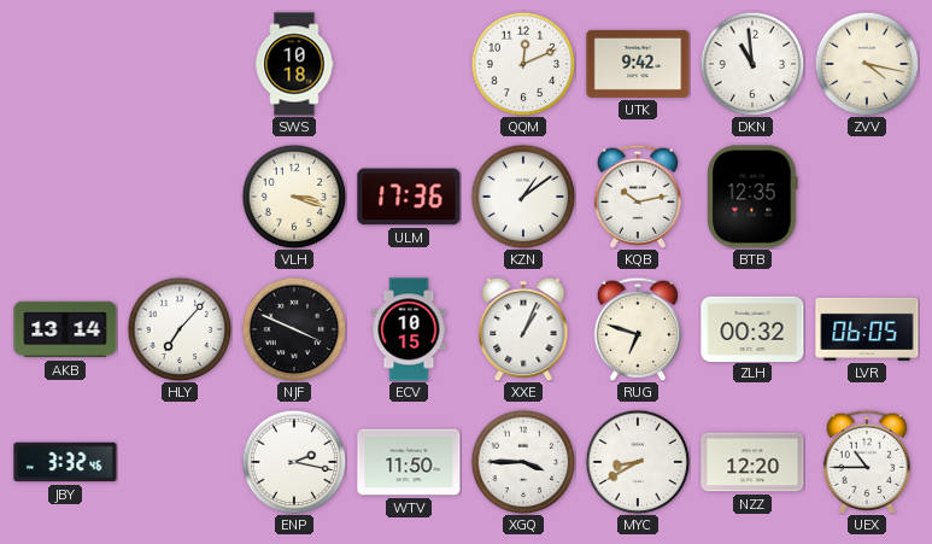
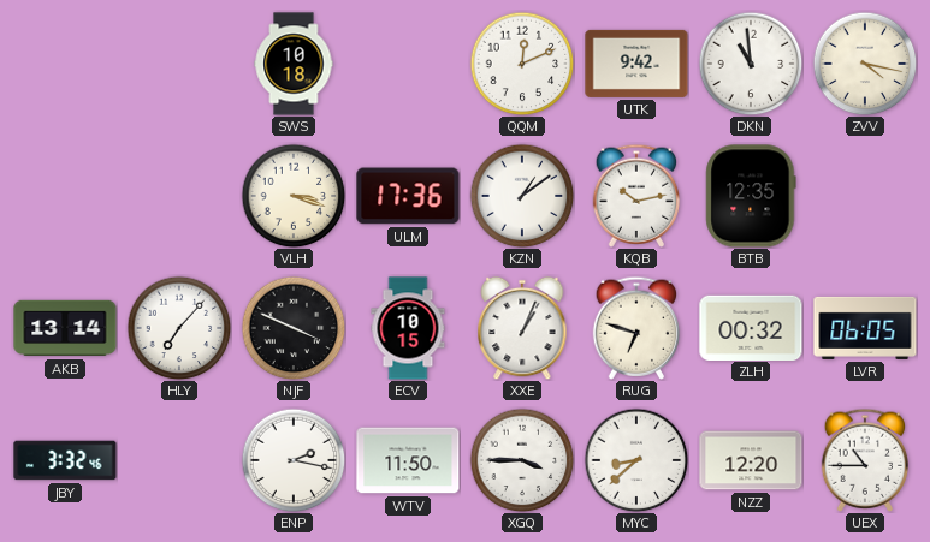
MYC: 8:40 -> 8:38 (636, 460)
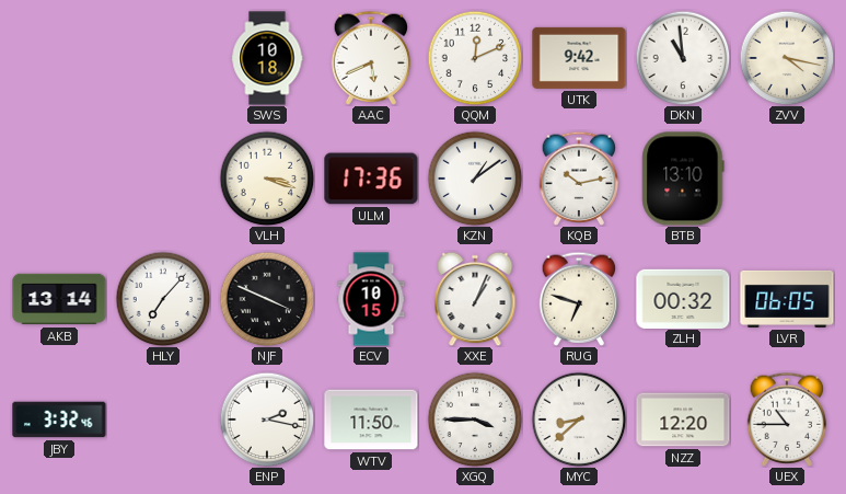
AAC: none -> 5:41 (371, 58)
BTB: 12:35 -> 13:10 (683, 179)
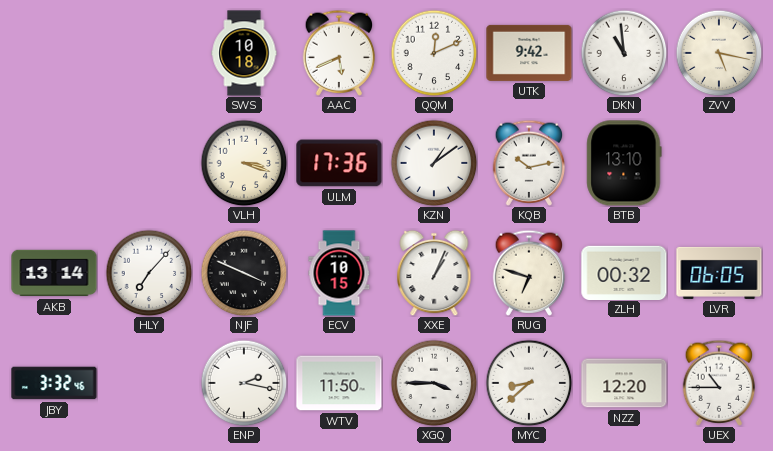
ZVV: 4:17 -> 5:17 (719, 53)
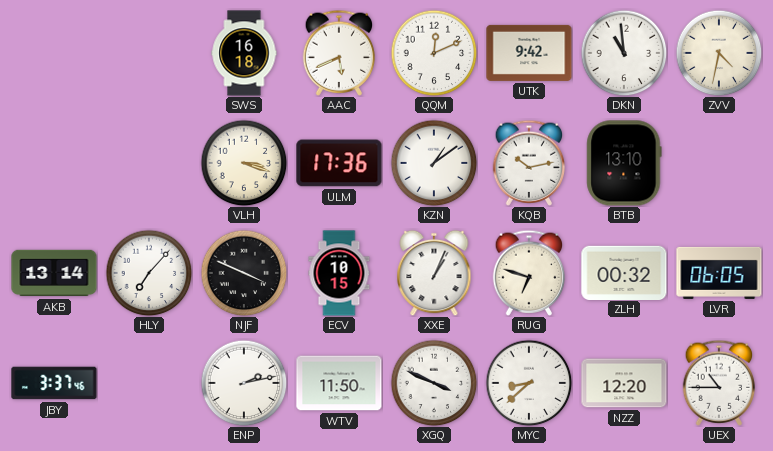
SWS: 10:18 -> 16:18 (244, 53)
ZVV: 5:17 -> 4:32 (719, 53)
JBY: 3:32 -> 3:37 (54, 383)
ENP: 2:17 -> 2:13 (244, 383)
XGQ: 3:45 -> 3:49 (434, 383)
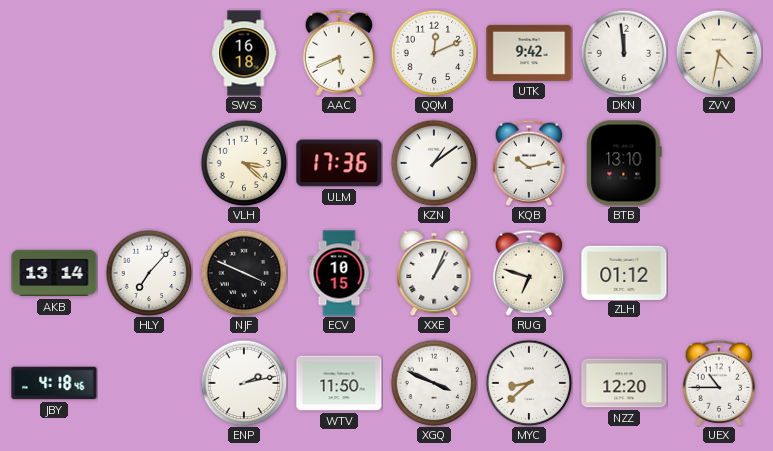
DKN: 10:59 -> 11:59 (624, 53)
VLH: 3:18 -> 3:22 (244, 163)
ZLH: 00:32 -> 01:12 (624, 272)
LVR: 06:05 -> none (719, 273)
JBY: 3:37 -> 4:18 (54, 383)
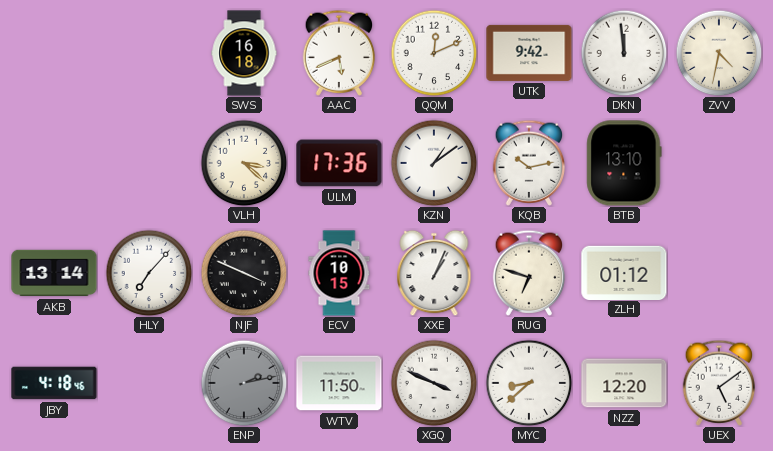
ENP dial: white -> grey (244, 383)
UEX: 10:45 -> 5:09 (719, 383)
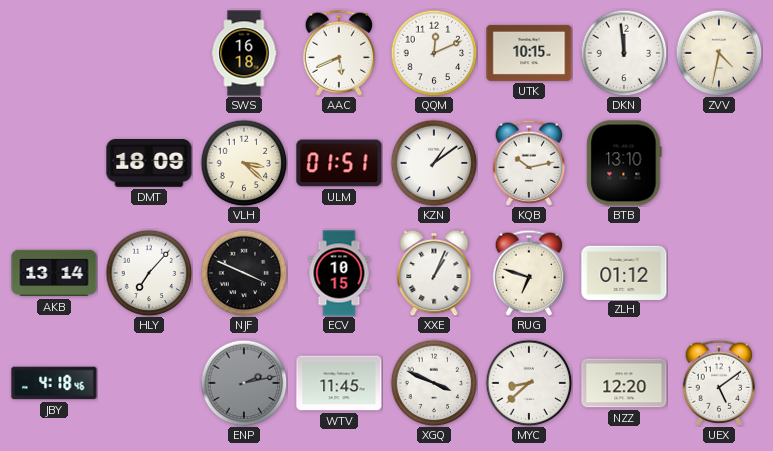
UTK: 9:42 -> 10:15 (529, 53)
DMT: none -> 18:09 (149, 164)
ULM: 17:36 -> 01:51 (339, 163)
WTV: 11:50 -> 11:45 (339, 383)
